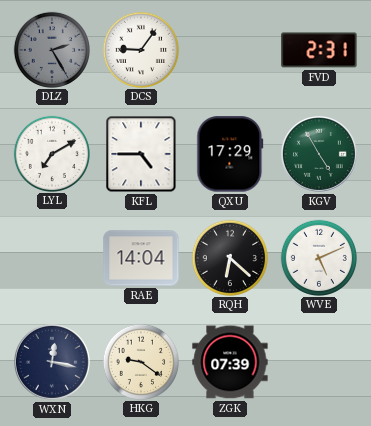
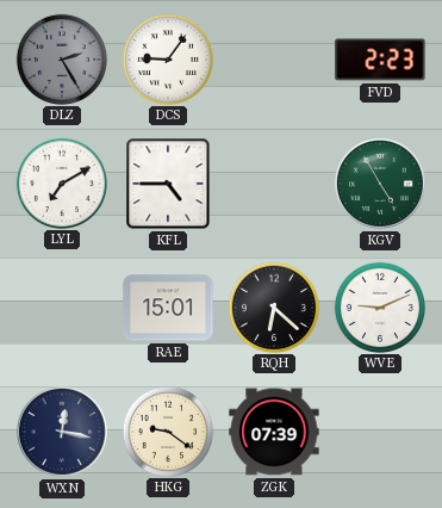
FVD: 2:31 -> 2:23 (380, 60)
QXU: 17:29 -> none (230, 154)
RAE: 14:04 -> 15:01 (168, 308)
WVE: 5:11 -> 9:11 (379, 306)
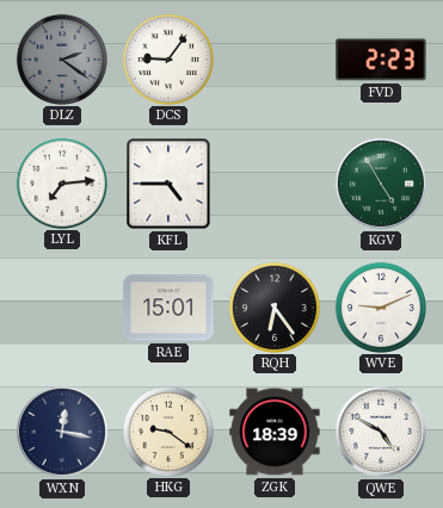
DLZ: 2:25 -> 2:21 (61, 58)
LYL: 7:10 -> 7:14 (61, 182)
RQH: 6:22 -> 6:24 (273, 306)
ZGK: 07:39 -> 18:39 (275, 432)
QWE: none -> 4:50 (382, 433)
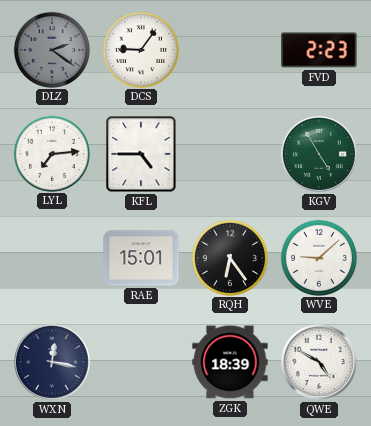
WVE: 9:11 -> 9:08 (318, 257)
HKG: 9:21 -> none (167, 430)
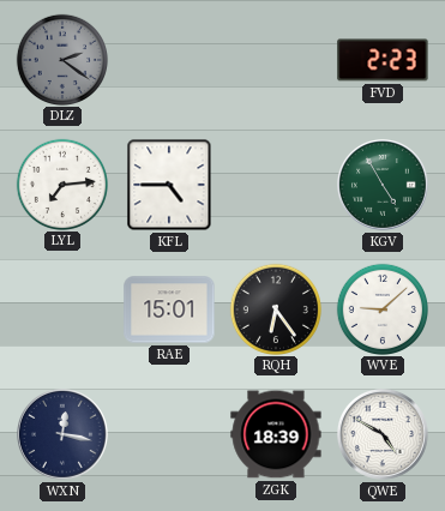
DCS: 9:06 -> none (140, 49)
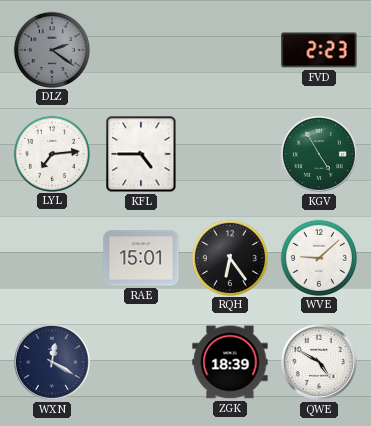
WXN: 12:17 -> 12:20 (53, 363)
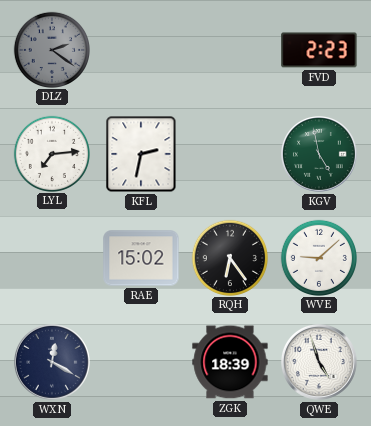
KFL: 4:45 -> 2:32 (141, 154)
KGV: 4:55 -> 4:58 (320, 155)
RAE: 15:01 -> 15:02 (141, 258)
QWE: 4:50 -> 4:57 (320, 363)
